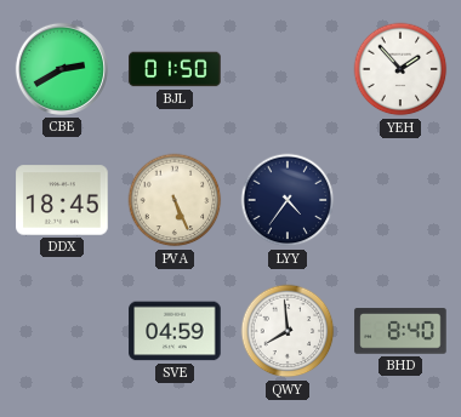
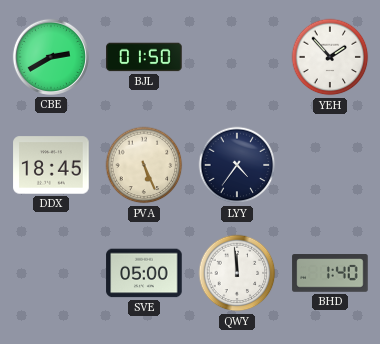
SVE: 04:59 -> 05:00 (144, 273)
QWY: 7:59 -> 11:59 (237, 273)
BHD: 8:40 -> 1:40 (330, 273)
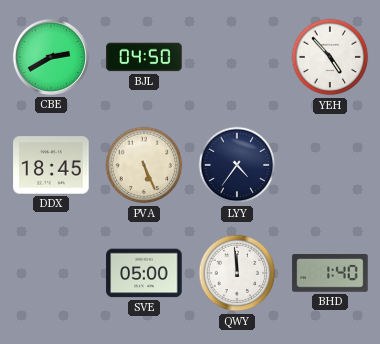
BJL: 01:50 -> 04:50 (144, 57)
YEH: 1:53 -> 4:53 (330, 57)
